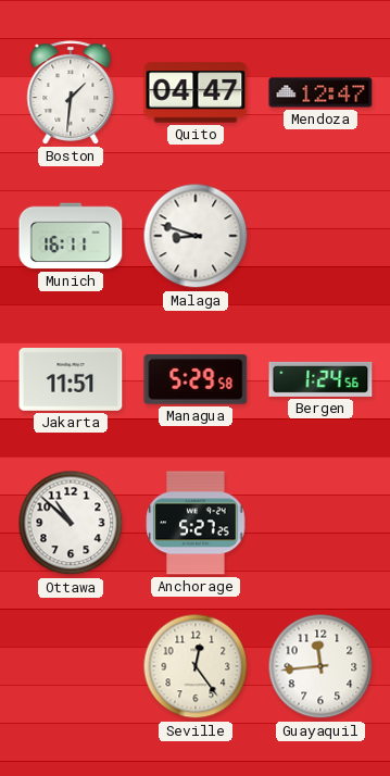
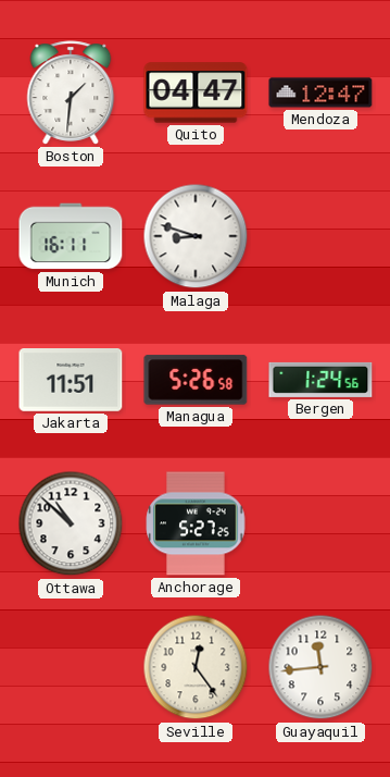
Managua: 5:29 -> 5:26 (196, 380)
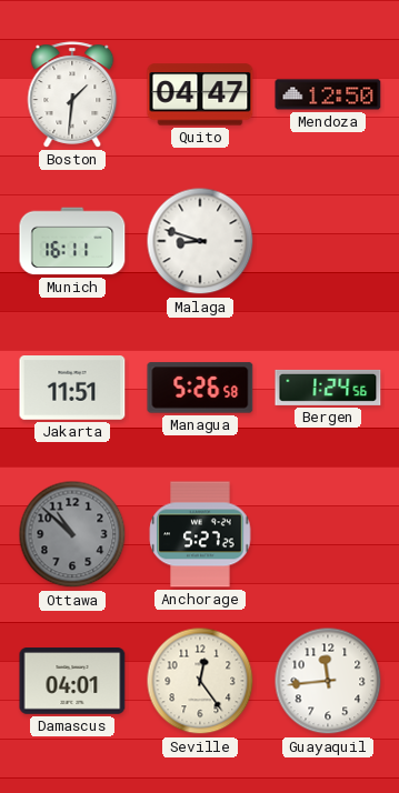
Mendoza: 12:47 -> 12:50 (328, 94)
Ottawa dial: white -> grey (72, 534)
Damascus: none -> 04:01 (72, 682)
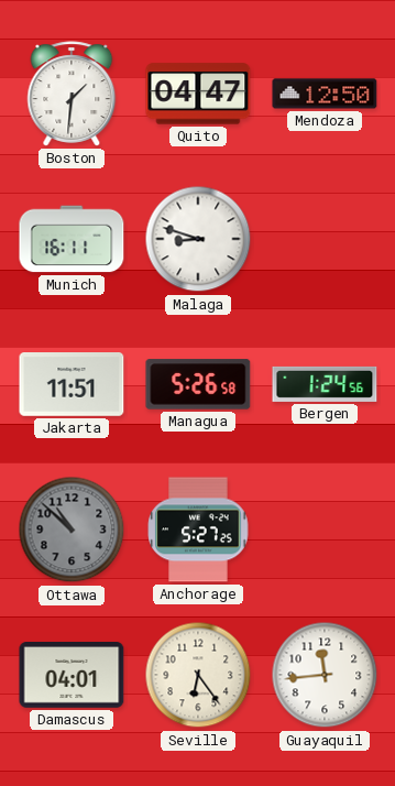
Seville: 12:24 -> 6:24 (198, 675)
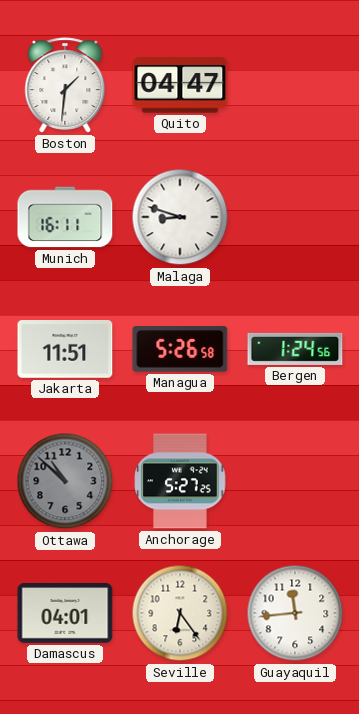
Mendoza: 12:50 -> none (325, 94)
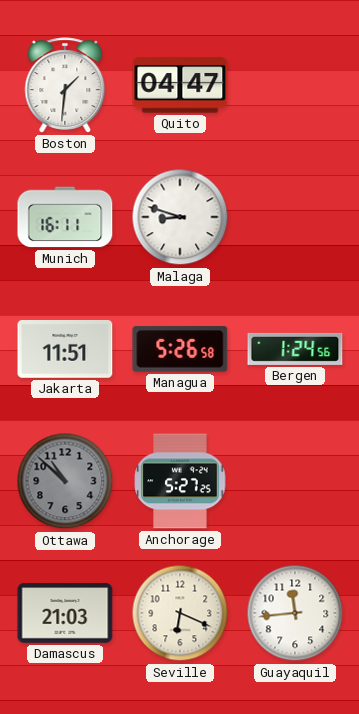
Damascus: 04:01 -> 21:03 (65, 614)
Seville: 6:24 -> 6:19 (180, 613)
